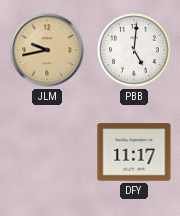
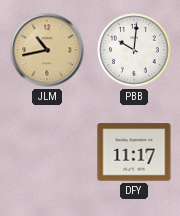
JLM: 9:43 -> 10:43 (47, 50)
PBB: 5:01 -> 10:01 (134, 50)
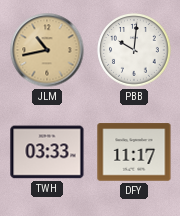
TWH: none -> 03:33 (47, 152)
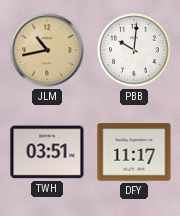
TWH: 03:33 -> 03:51 (47, 152)
